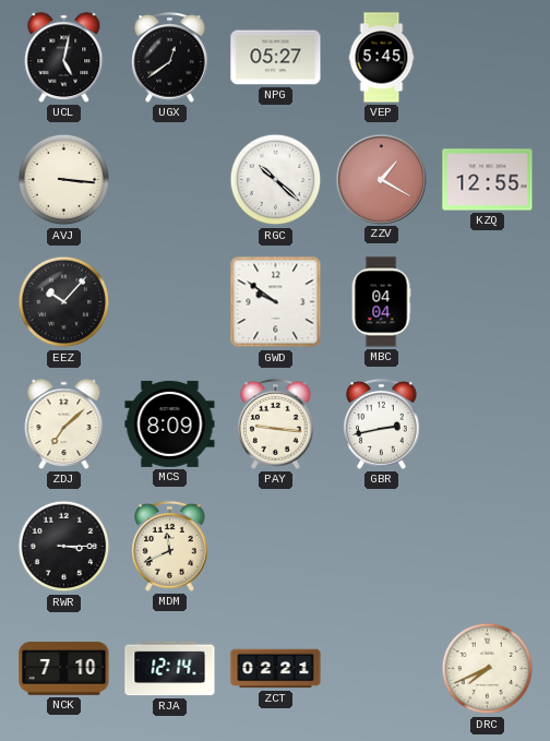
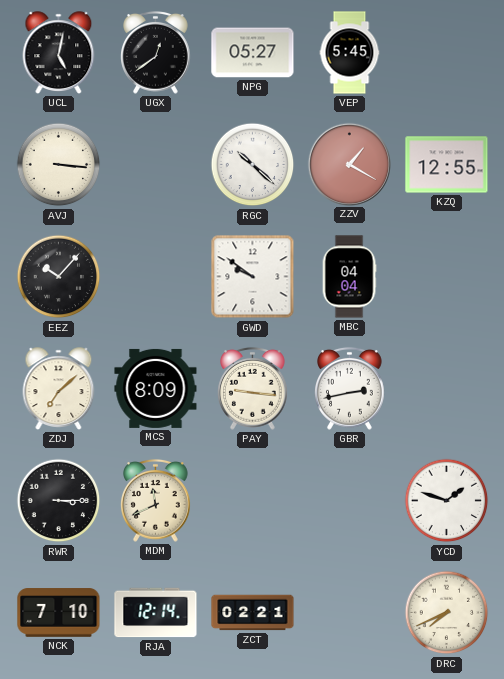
YCD: none -> 1:48 (447, 501)
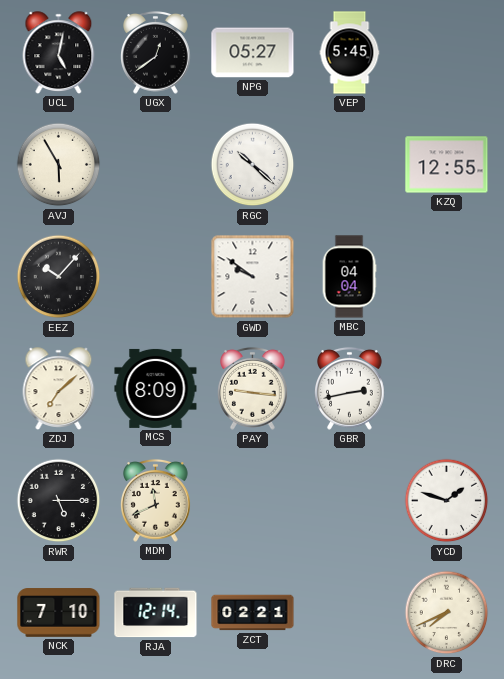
AVJ: 3:16 -> 5:55 (59, 165)
ZZV: 1:20 -> none (349, 164)
RWR: 3:15 -> 5:15 (59, 501)
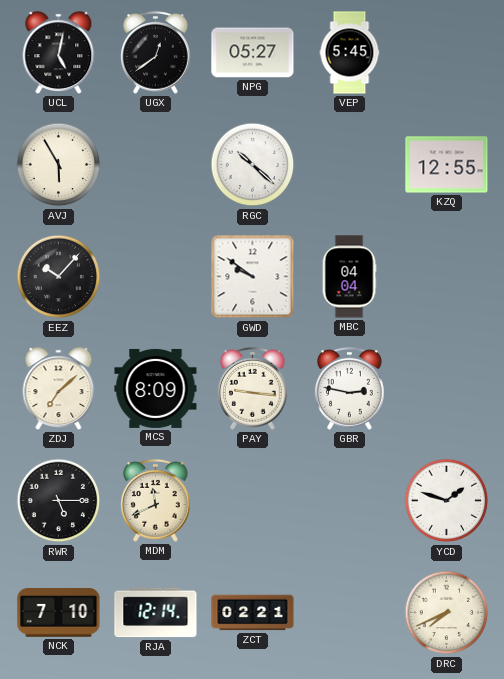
GBR: 2:43 -> 2:47 (350, 388)
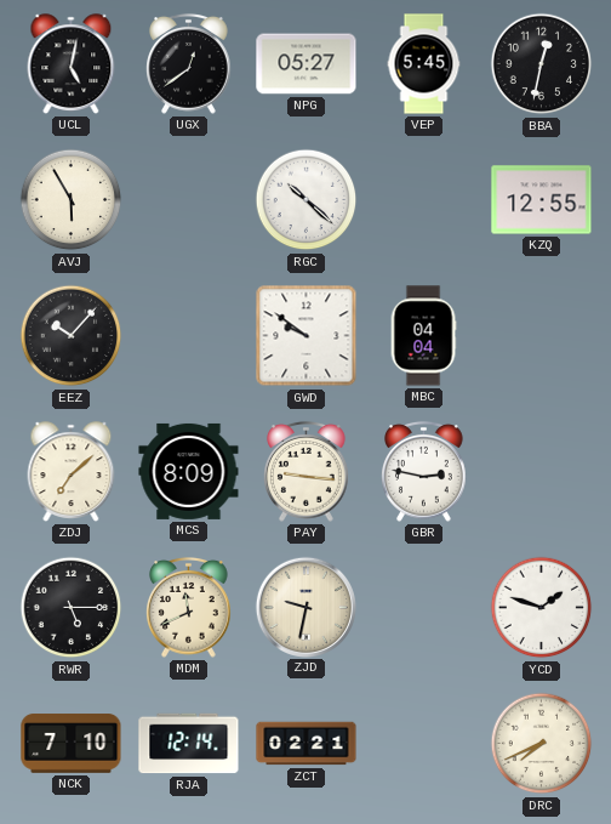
BBA: none -> 12:32 (542, 64)
ZJD: none -> 9:32 (305, 607)
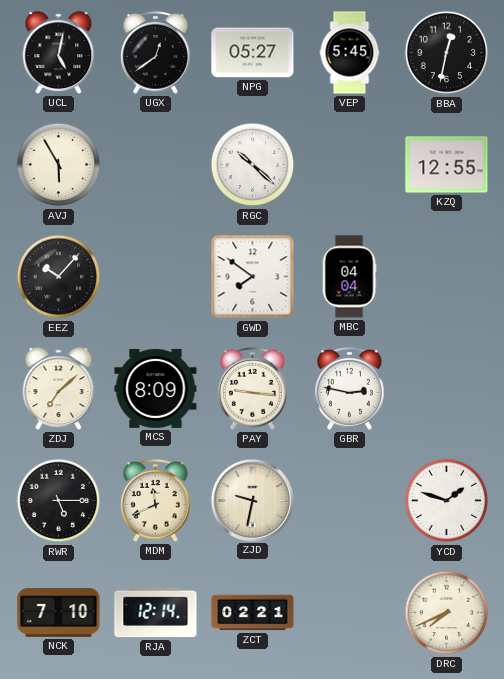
GWD: 9:51 -> 7:51 (253, 277)
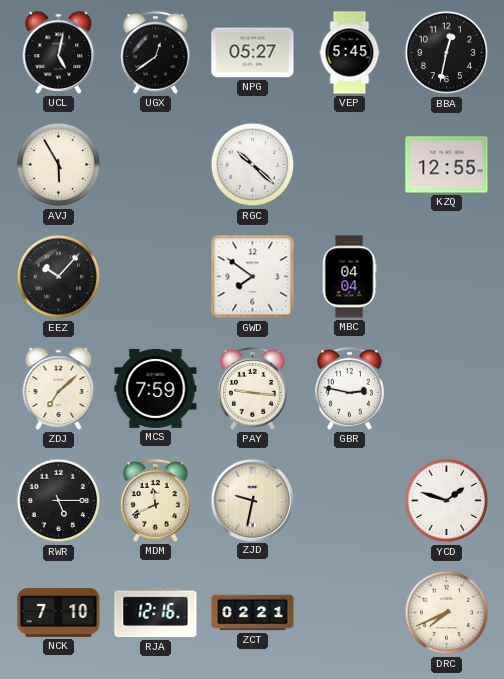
MCS: 8:09 -> 7:59 (156, 388)
RJA: 12:14 -> 12:16 (156, 613)
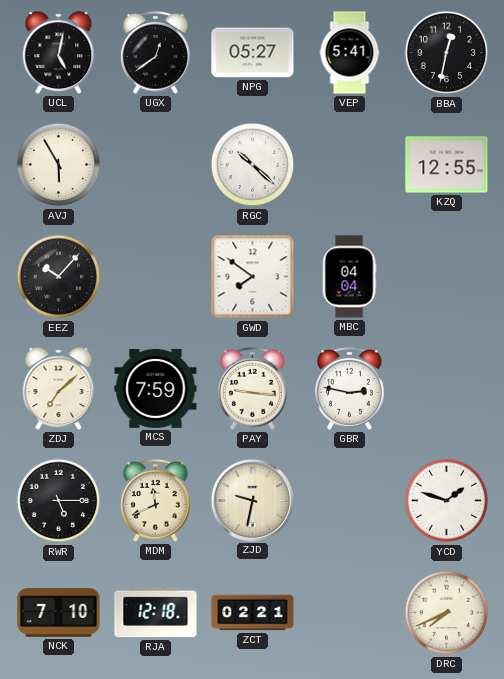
VEP: 5:45 -> 5:41 (350, 53)
RJA: 12:16 -> 12:18 (156, 613)
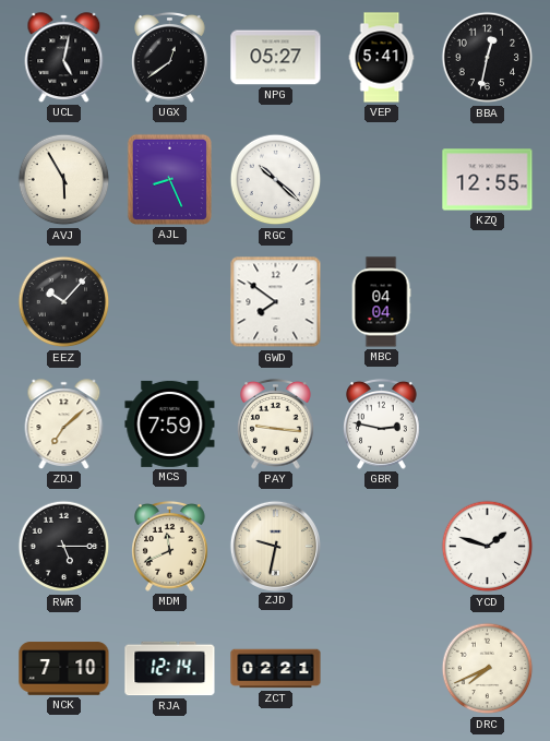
AJL: none -> 8:26 (169, 179)
RJA: 12:18 -> 12:14 (170, 669)
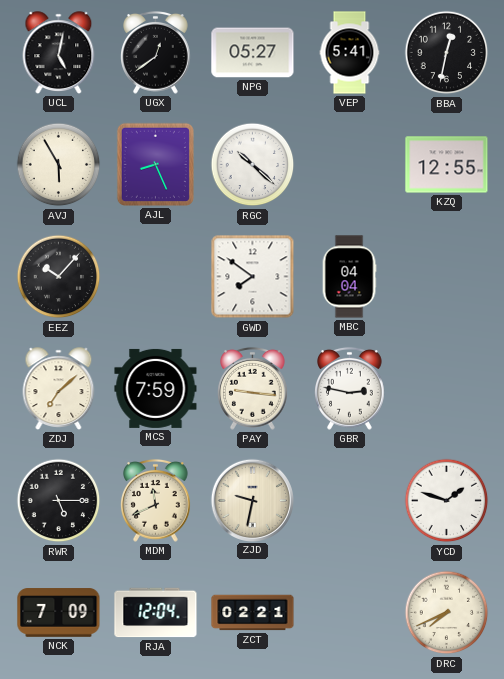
NCK: 7:10 -> 7:09 (59, 613)
RJA: 12:14 -> 12:04 (156, 613)
